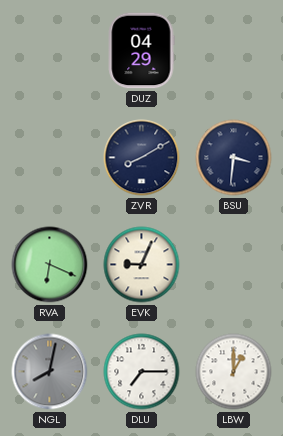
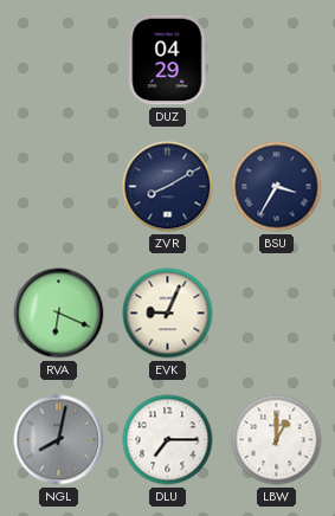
BSU: 3:31 -> 3:35 (277, 187)
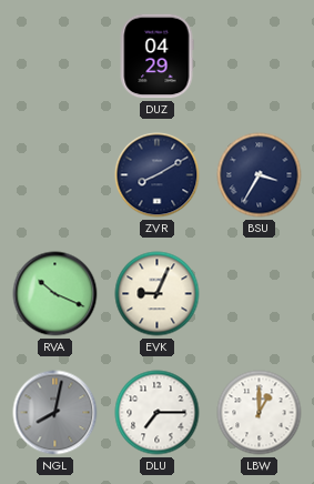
RVA: 6:19 -> 10:19 (55, 294)
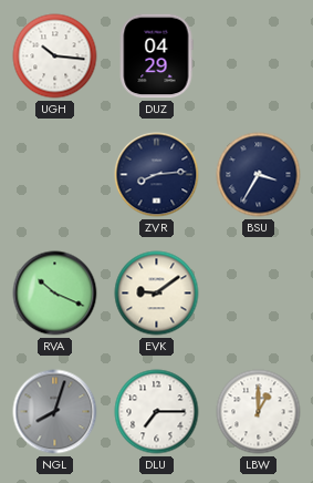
UGH: none -> 10:16 (55, 56)
ZVR: 8:10 -> 8:14 (157, 175)
EVK: 9:04 -> 9:09 (157, 294)
NGL: 8:02 -> 8:03 (55, 412)
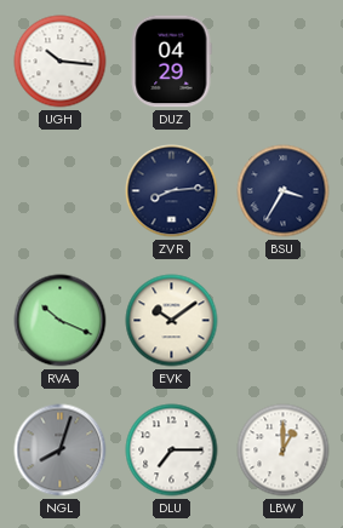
EVK: 9:09 -> 10:09 (172, 321)
